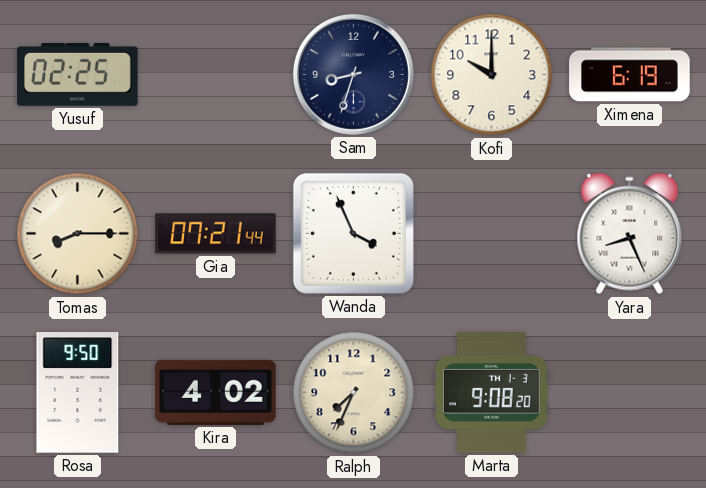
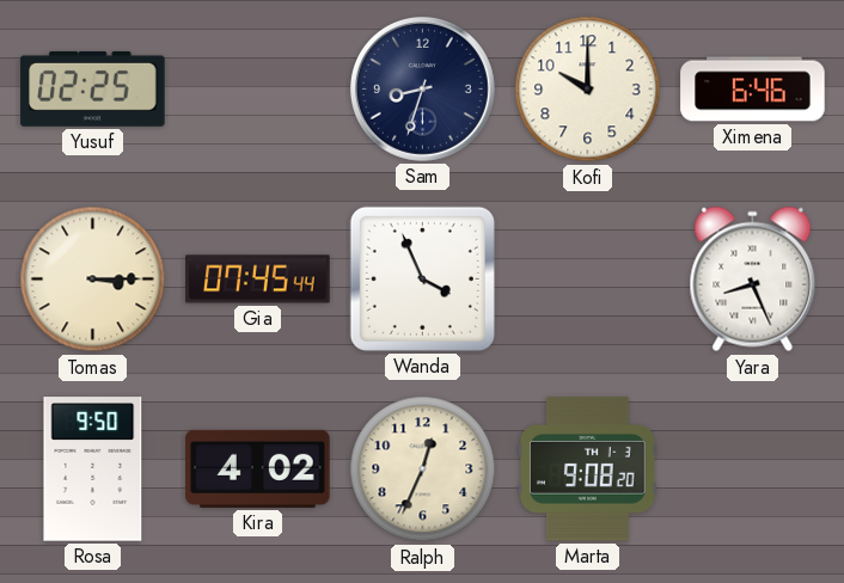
Ximena: 6:19 -> 6:46 (753, 90)
Tomas: 8:15 -> 3:15 (93, 280)
Gia: 07:21 -> 07:45 (258, 280)
Ralph: 7:34 -> 12:34 (423, 470)
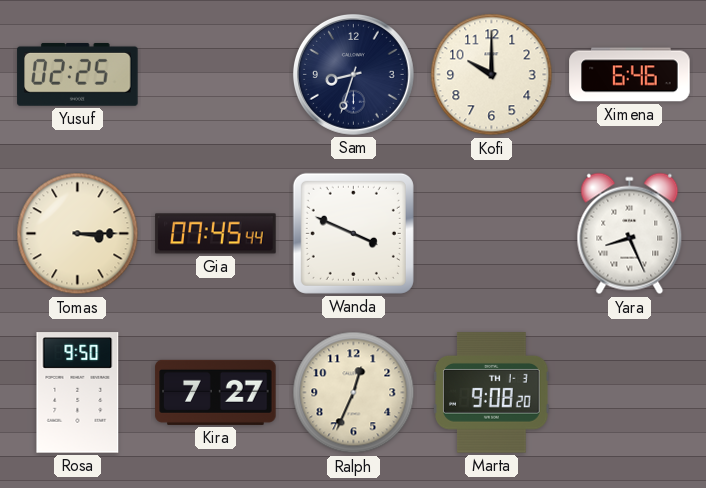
Wanda: 3:56 -> 3:49 (353, 233)
Kira: 4:02 -> 7:27 (216, 392)
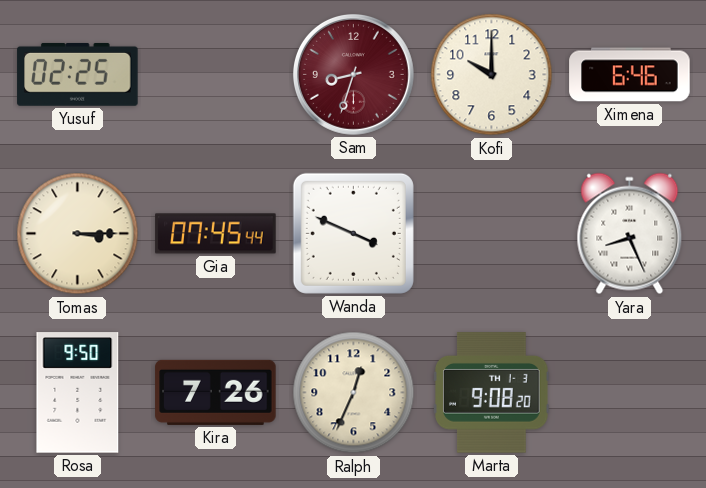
Sam dial: navy -> burgundy (353, 74)
Kira: 7:27 -> 7:26 (216, 392)
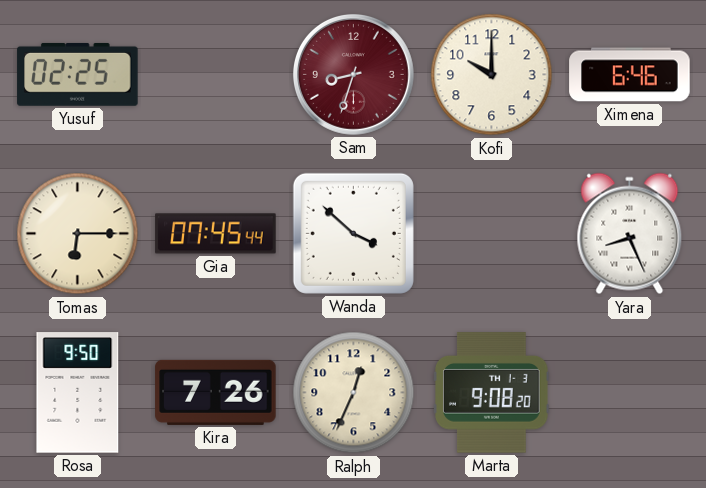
Tomas: 3:15 -> 6:15 (78, 234)
Wanda: 3:49 -> 3:52 (353, 233)
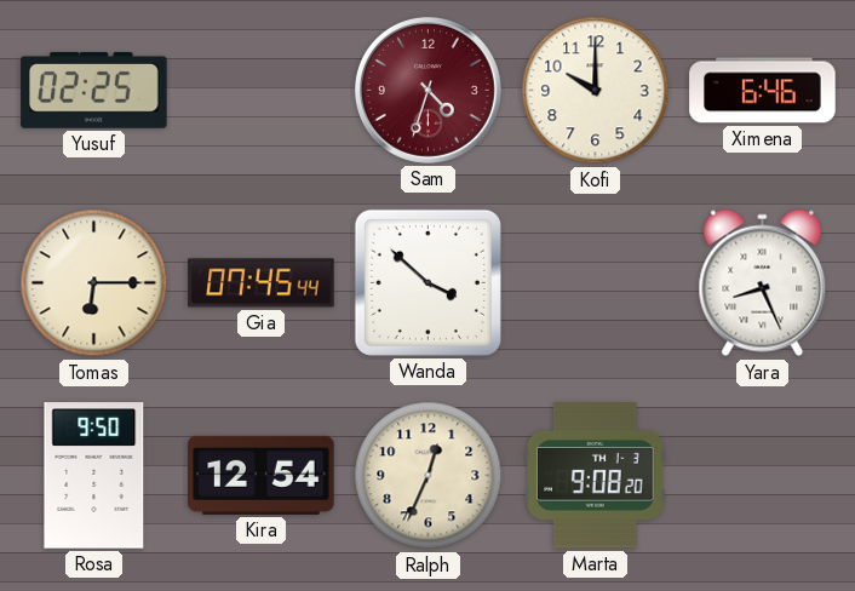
Sam: 8:33 -> 4:33 (427, 90)
Kira: 7:26 -> 12:54 (262, 475)
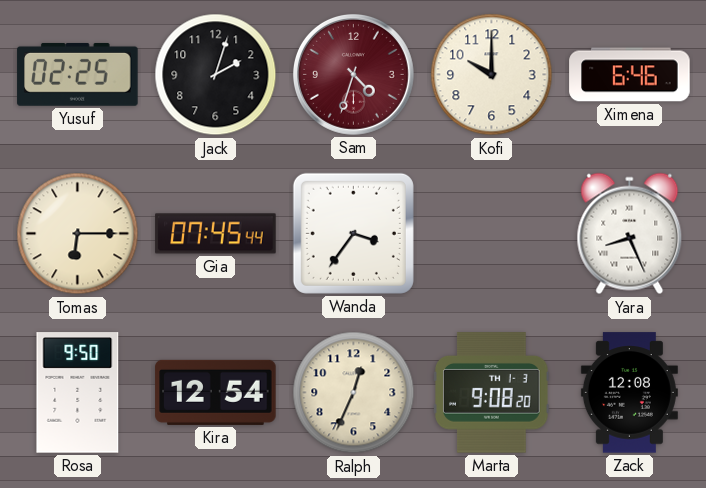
Jack: none -> 2:03 (216, 75)
Wanda: 3:52 -> 3:36 (353, 233)
Zack: none -> 12:08 (629, 393)
